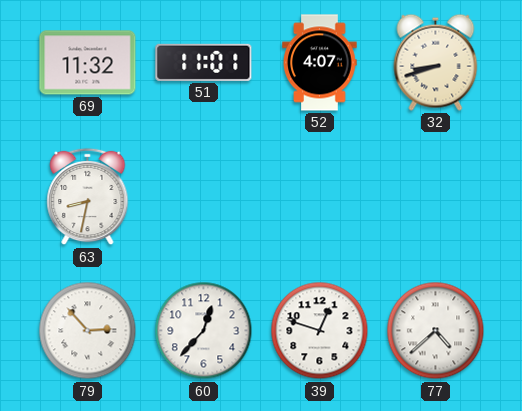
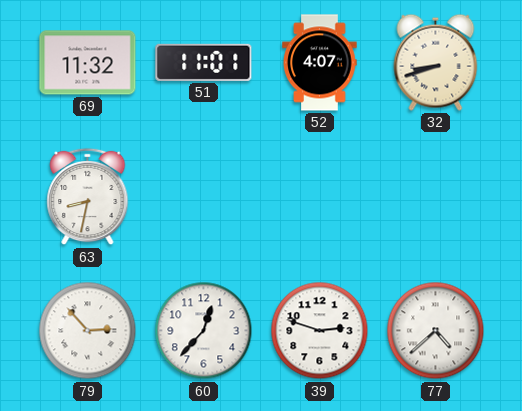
39: 12:48 -> 2:48 (320, 331)
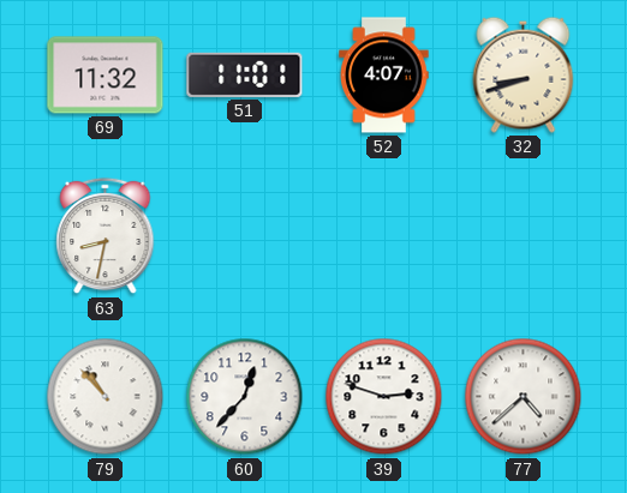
79: 2:53 -> 10:53 (106, 397)
